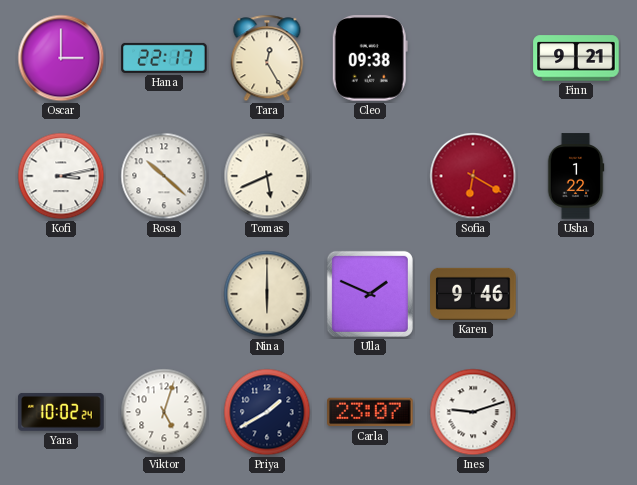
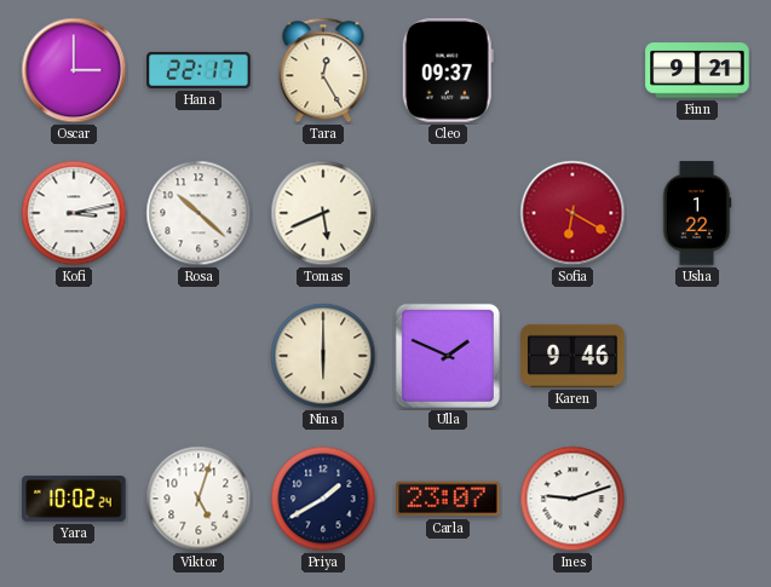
Cleo: 09:38 -> 09:37 (448, 70)
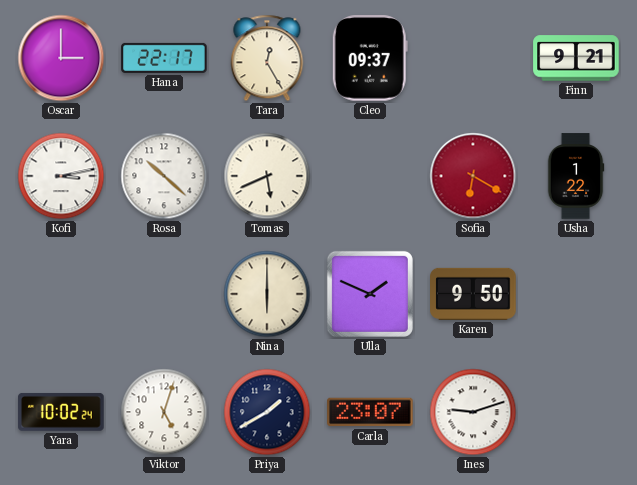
Karen: 9:46 -> 9:50 (473, 294)
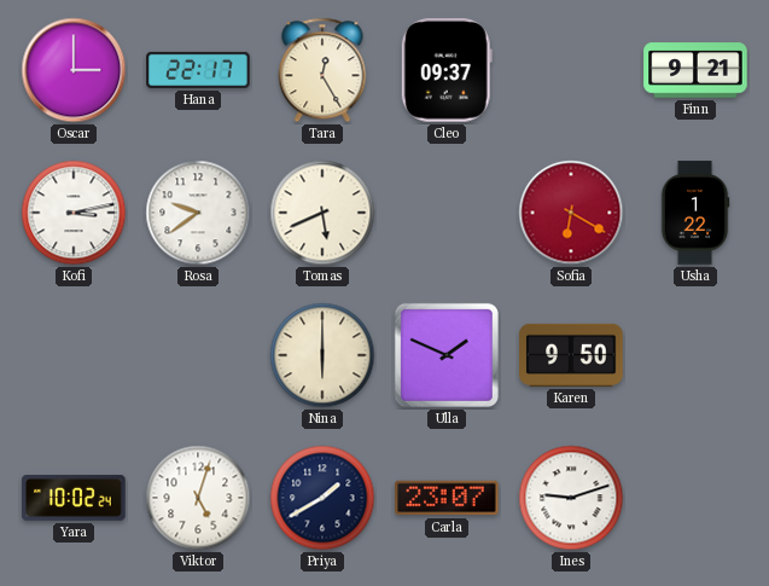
Rosa: 10:22 -> 9:39 (198, 213)
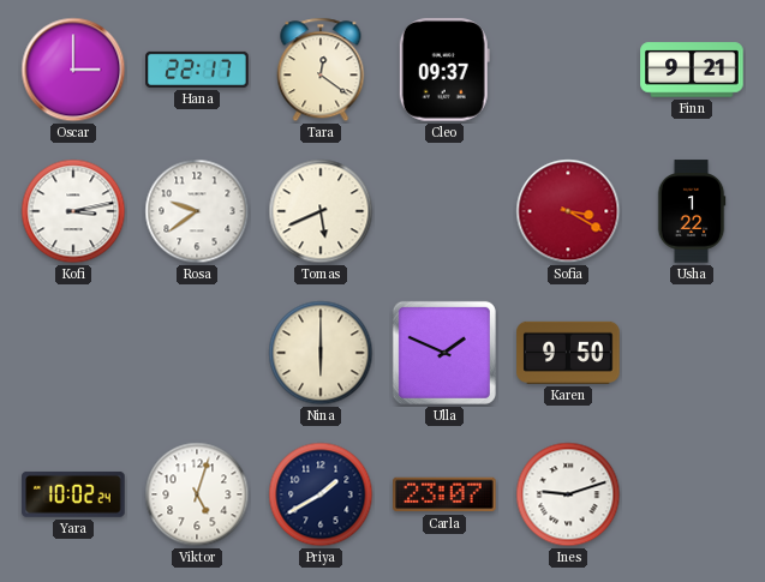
Tara: 12:25 -> 12:21 (321, 70)
Sofia: 6:20 -> 3:20 (568, 211)
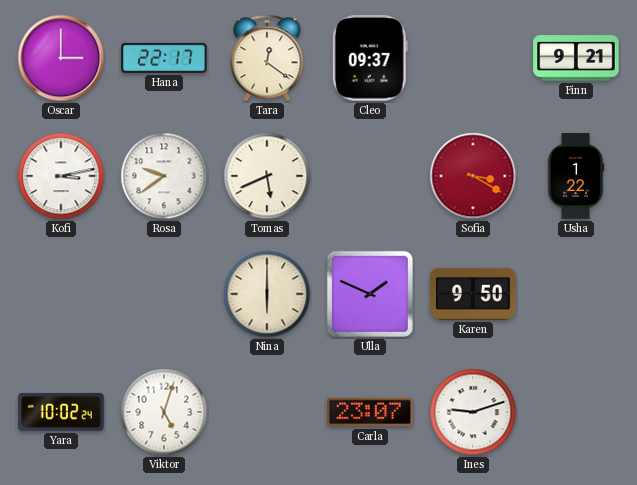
Priya: 1:40 -> none (321, 494)
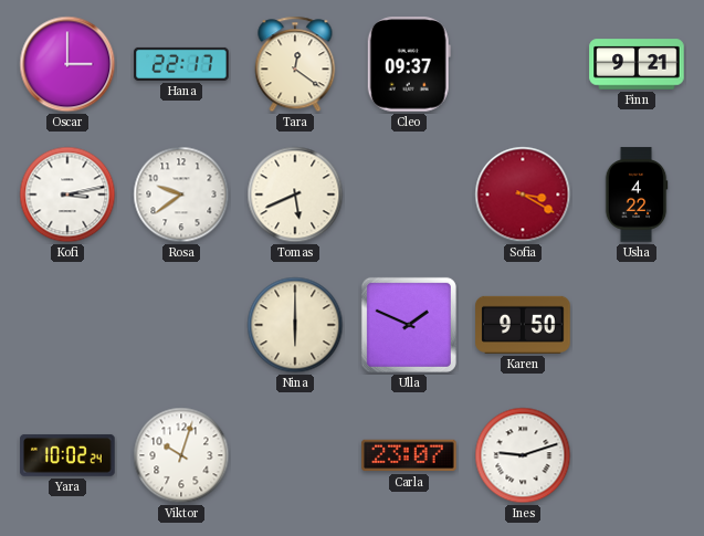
Usha: 1:22 -> 4:22 (637, 195)
Viktor: 5:03 -> 10:03 (181, 455)
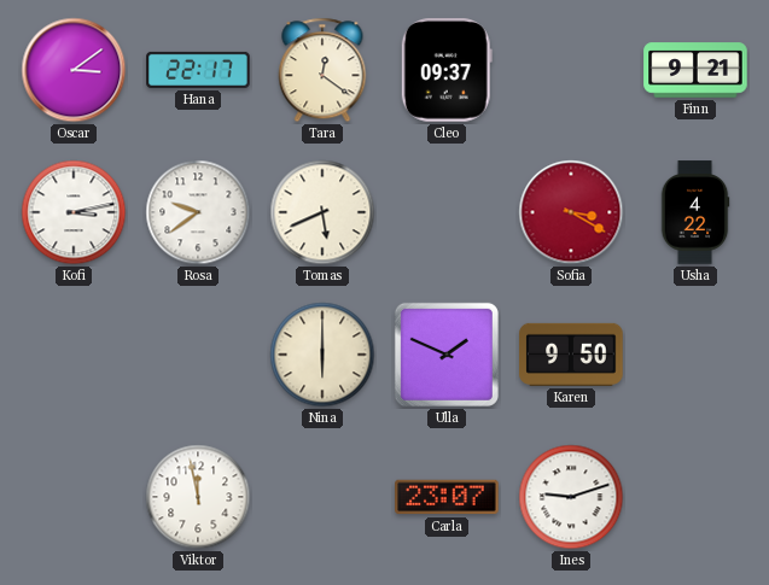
Oscar: 3:00 -> 3:09 (74, 70)
Yara: 10:02 -> none (67, 455)
Viktor: 10:03 -> 11:58 (198, 497)
